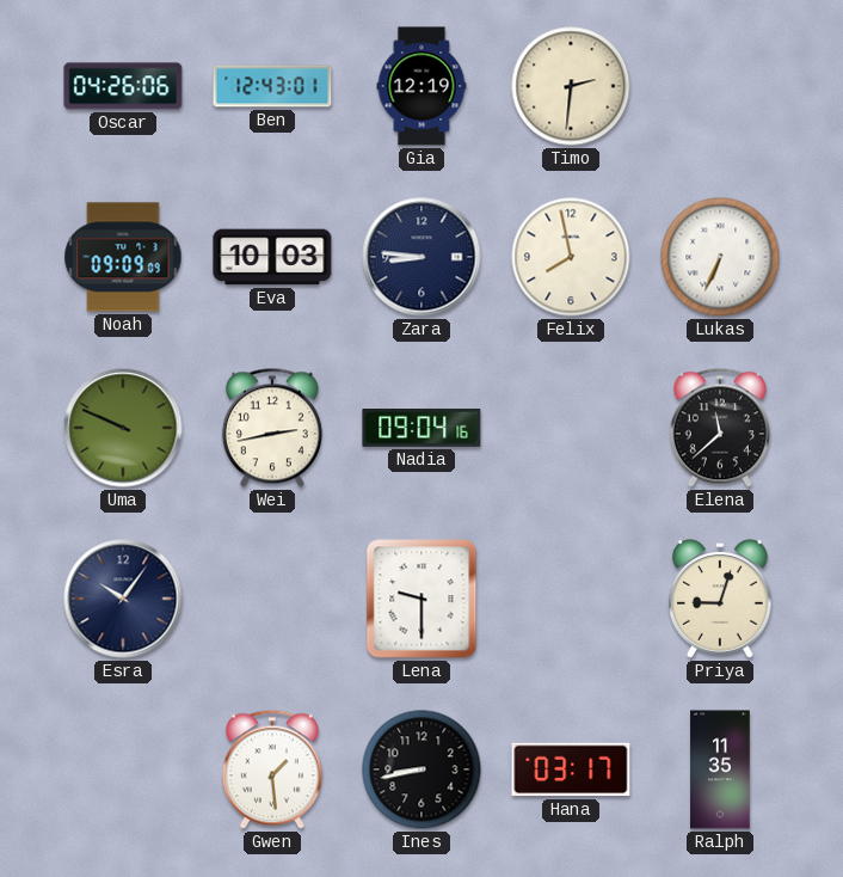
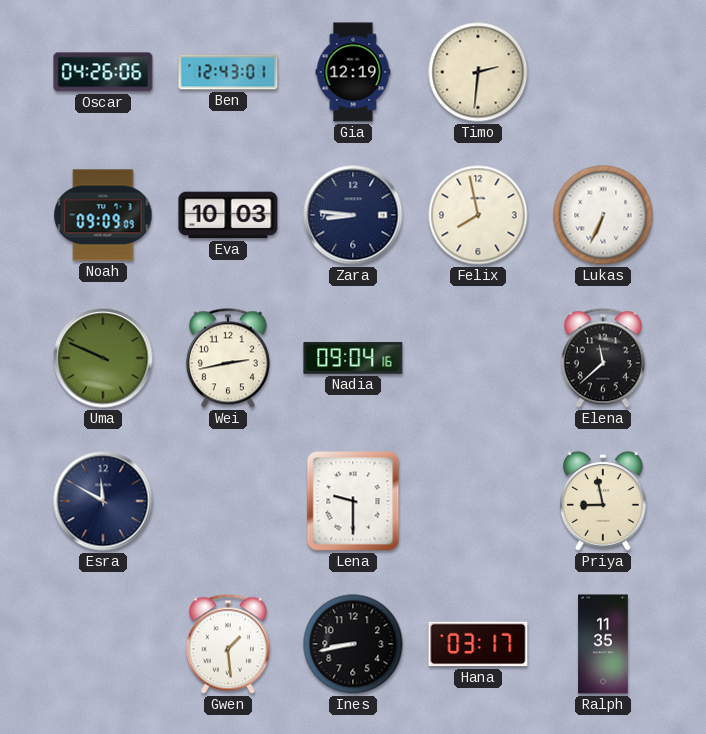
Esra: 10:06 -> 11:50 (103, 501)
Priya: 9:03 -> 8:58 (603, 501)
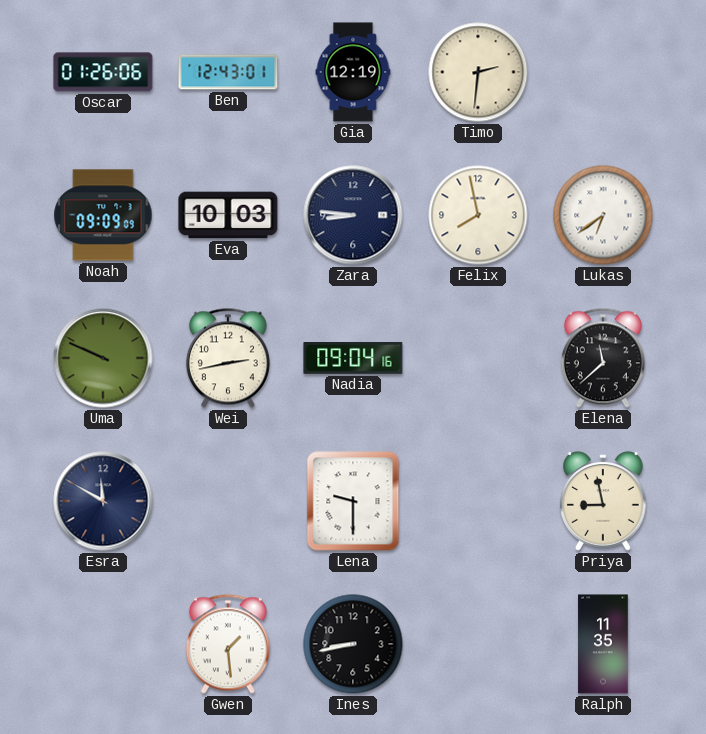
Oscar: 04:26 -> 01:26 (103, 72)
Lukas: 6:34 -> 6:39 (603, 215)
Hana: 03:17 -> none (478, 644)
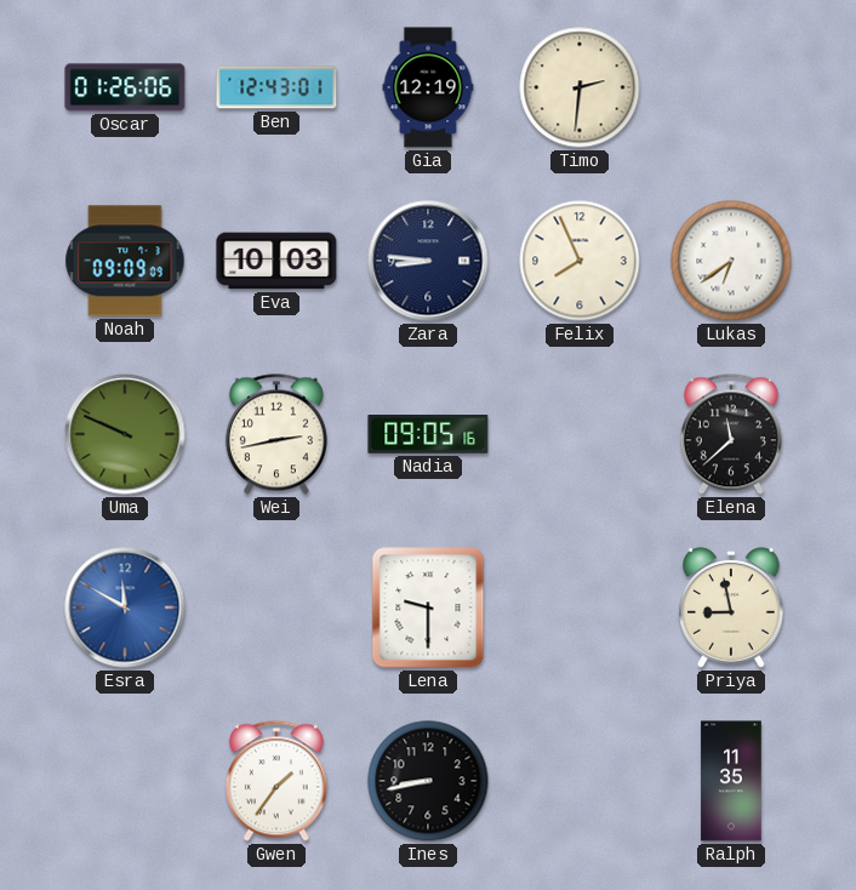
Felix: 7:58 -> 7:56 (580, 261)
Nadia: 09:04 -> 09:05 (428, 435)
Esra dial: navy -> blue (125, 607)
Gwen: 1:29 -> 1:36 (276, 781)
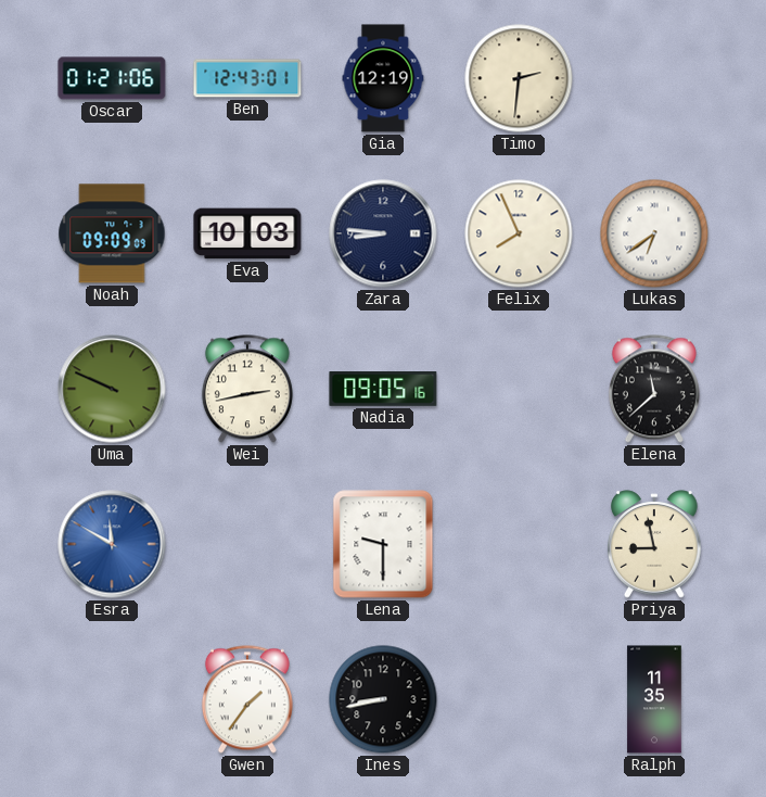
Oscar: 01:26 -> 01:21 (112, 78)
